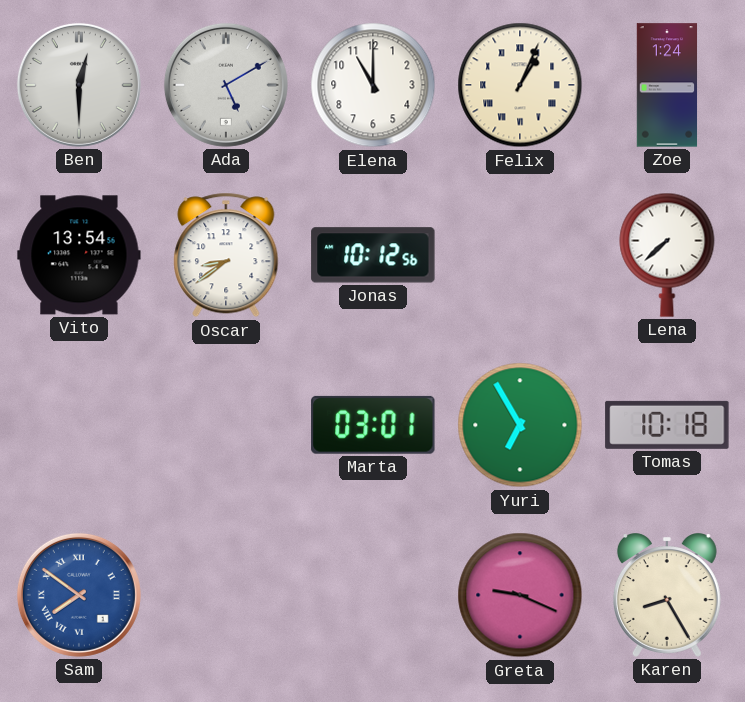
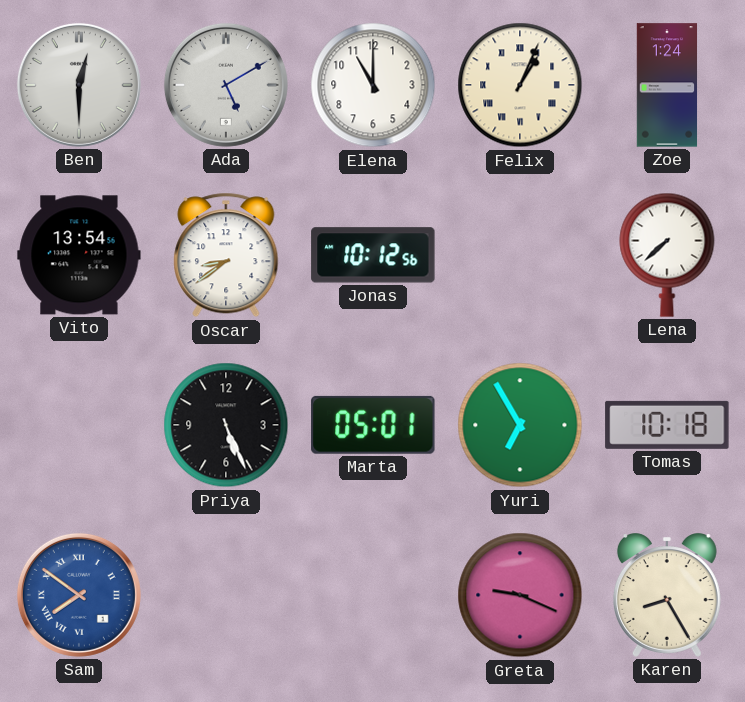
Priya: none -> 5:26 (226, 425)
Marta: 03:01 -> 05:01 (373, 425)
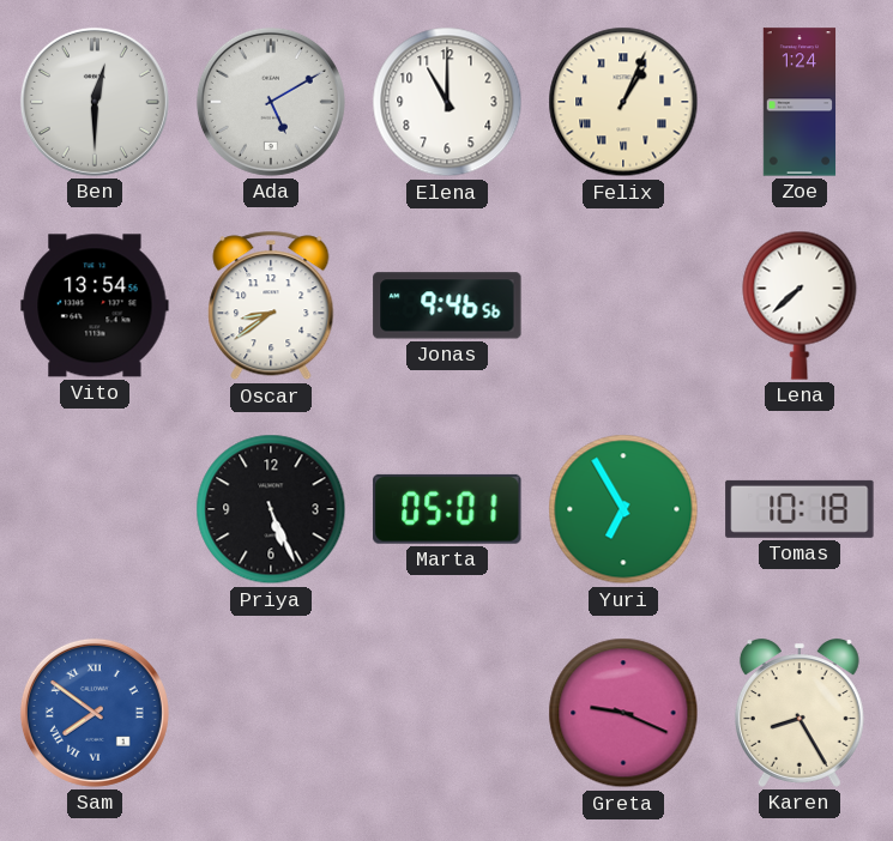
Jonas: 10:12 -> 9:46 (447, 305)
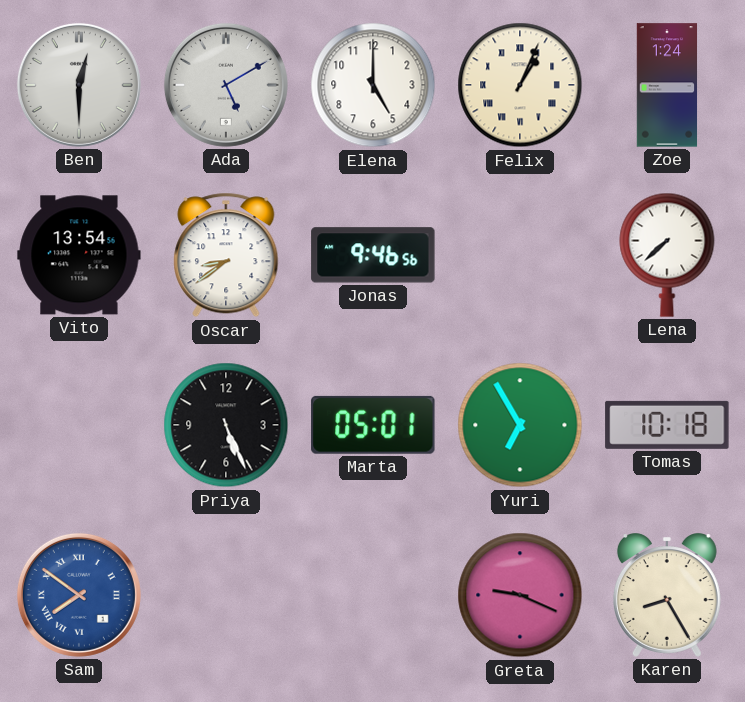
Elena: 11:00 -> 5:00 (373, 85)
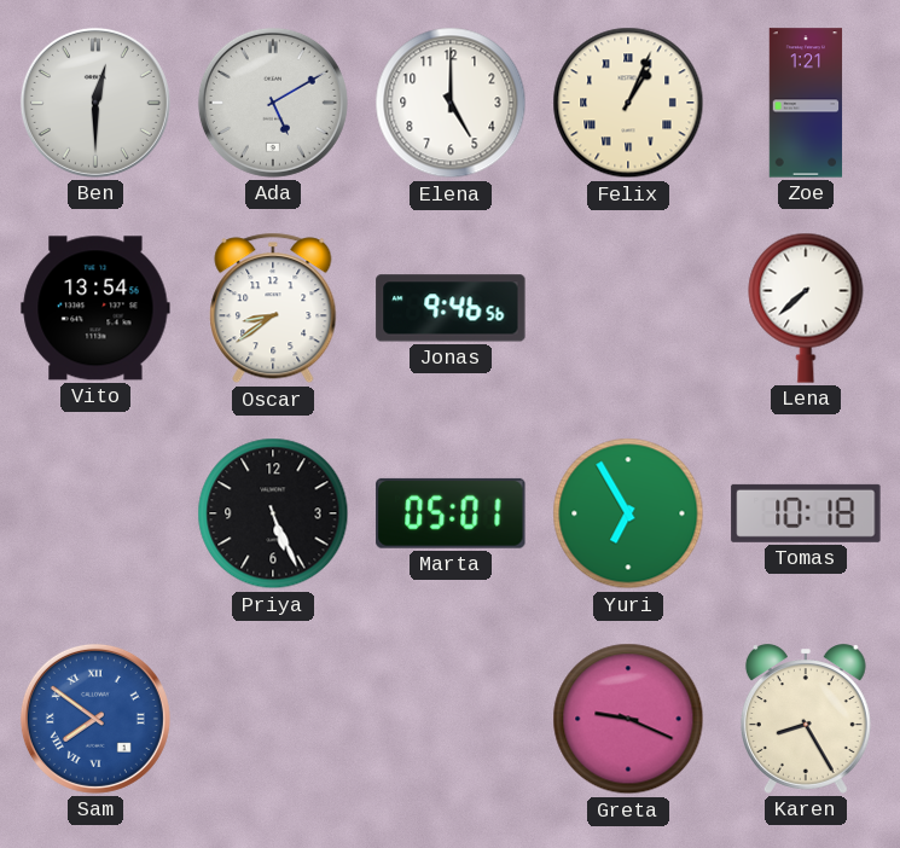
Zoe: 1:24 -> 1:21 (806, 103)
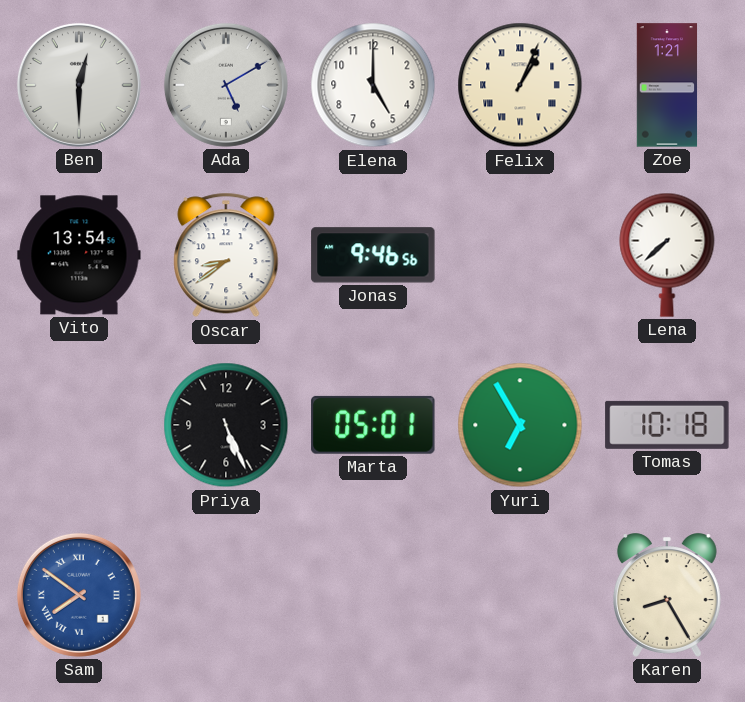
Greta: 9:19 -> none (628, 719)
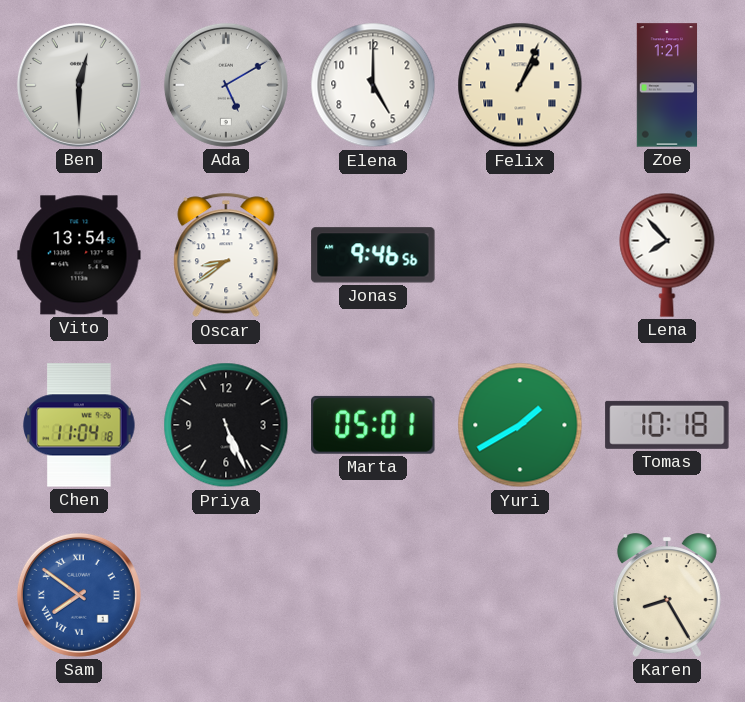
Lena: 7:38 -> 7:53 (667, 255)
Chen: none -> 11:04 (79, 425)
Yuri: 6:55 -> 1:40 (520, 425)
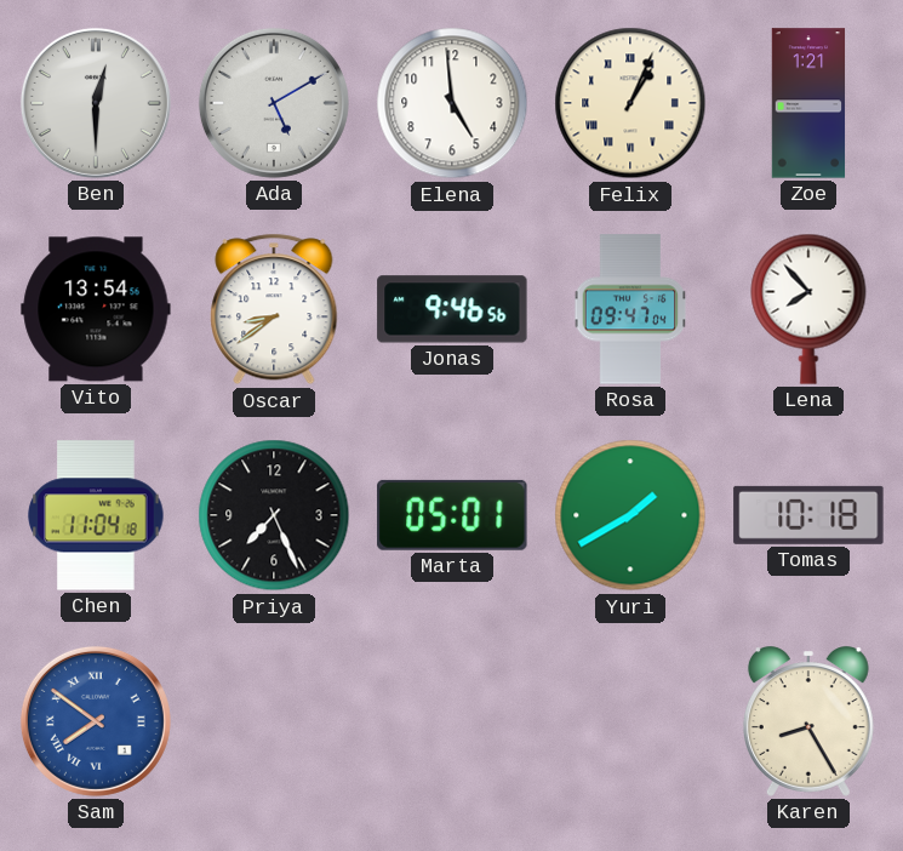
Elena: 5:00 -> 4:59 (452, 103)
Rosa: none -> 09:47 (630, 309)
Priya: 5:26 -> 7:26 (274, 515)
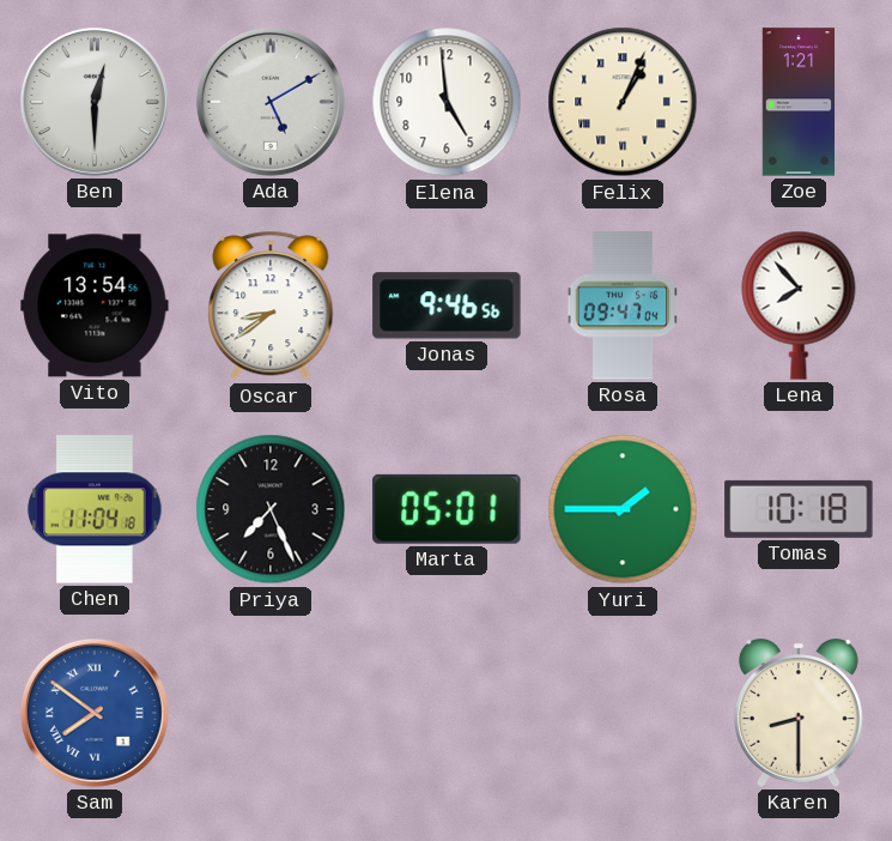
Yuri: 1:40 -> 1:45 (623, 509)
Karen: 8:25 -> 8:30 (799, 713)
